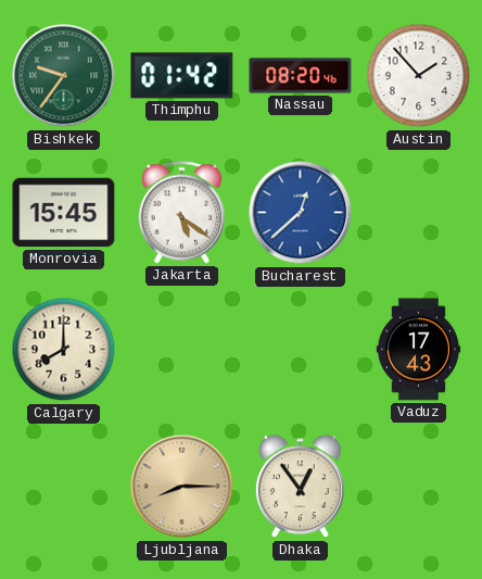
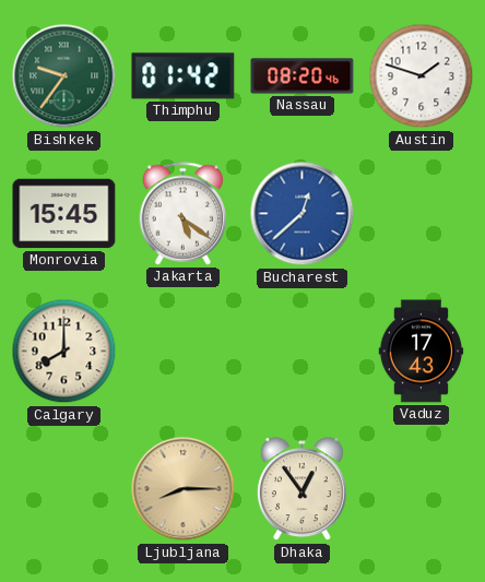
Austin: 1:53 -> 1:48 (422, 76)
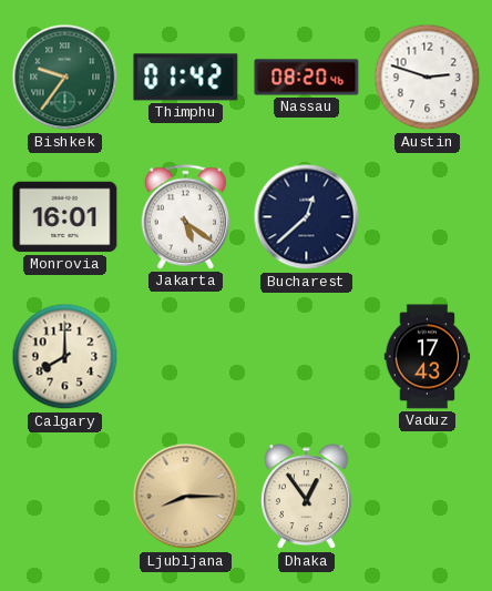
Austin: 1:48 -> 2:48 (428, 78)
Monrovia: 15:45 -> 16:01 (65, 217)
Bucharest dial: blue -> navy (307, 217)
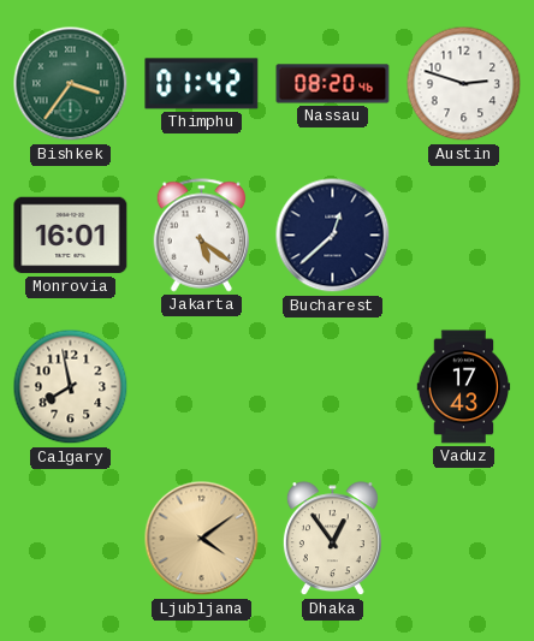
Bishkek: 9:36 -> 3:36 (71, 84)
Calgary: 8:00 -> 7:58 (71, 387)
Ljubljana: 8:15 -> 4:09 (202, 539)
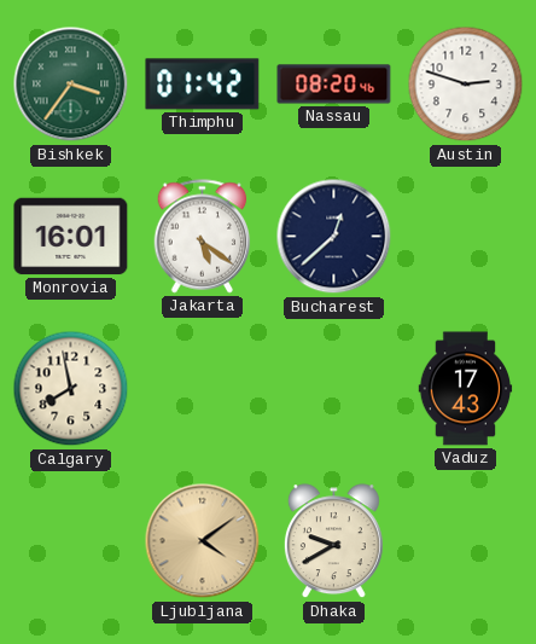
Dhaka: 12:54 -> 9:40 (333, 541)
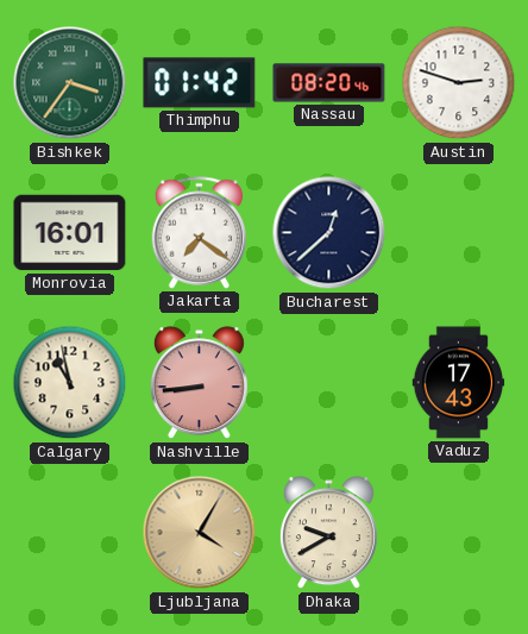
Jakarta: 5:21 -> 7:21 (200, 233)
Calgary: 7:58 -> 10:58 (70, 383)
Nashville: none -> 8:44 (199, 383)
Ljubljana: 4:09 -> 4:05 (200, 533)
